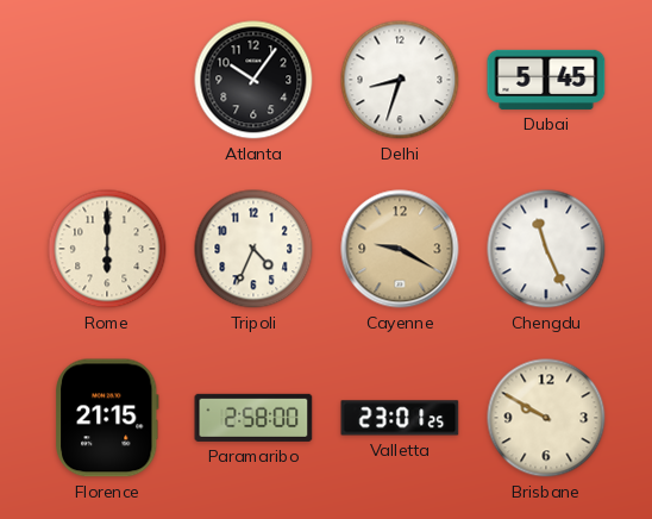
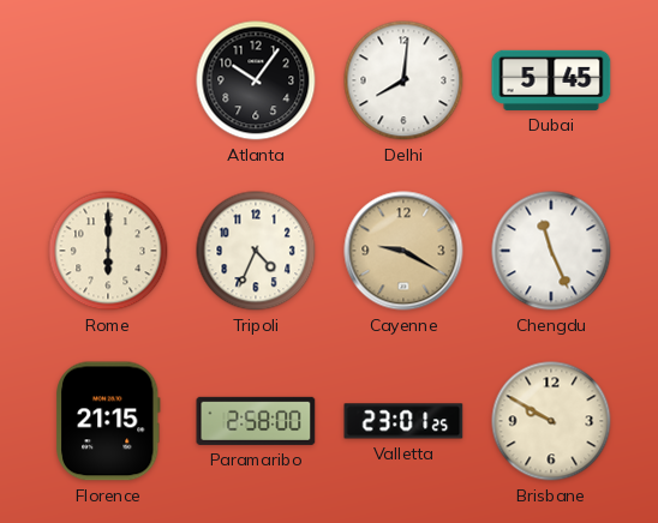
Delhi: 8:33 -> 8:01 (403, 80)
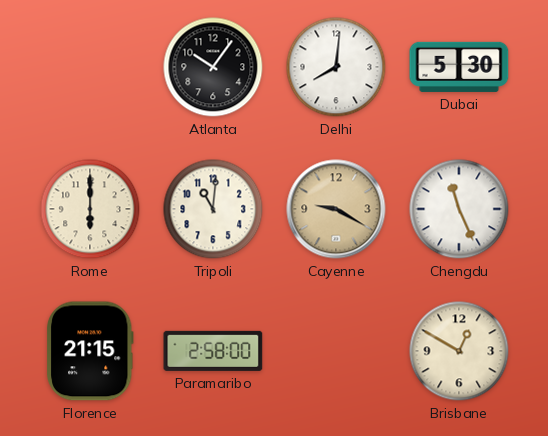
Dubai: 5:45 -> 5:30 (459, 67)
Tripoli: 4:34 -> 11:01 (213, 209)
Valletta: 23:01 -> none (403, 421)
Brisbane: 9:50 -> 12:50 (459, 351)
